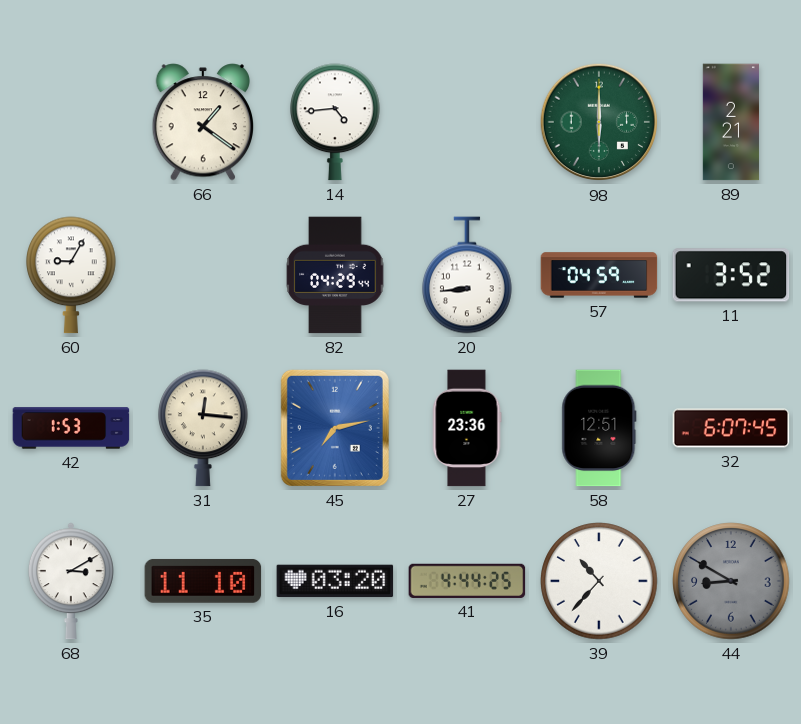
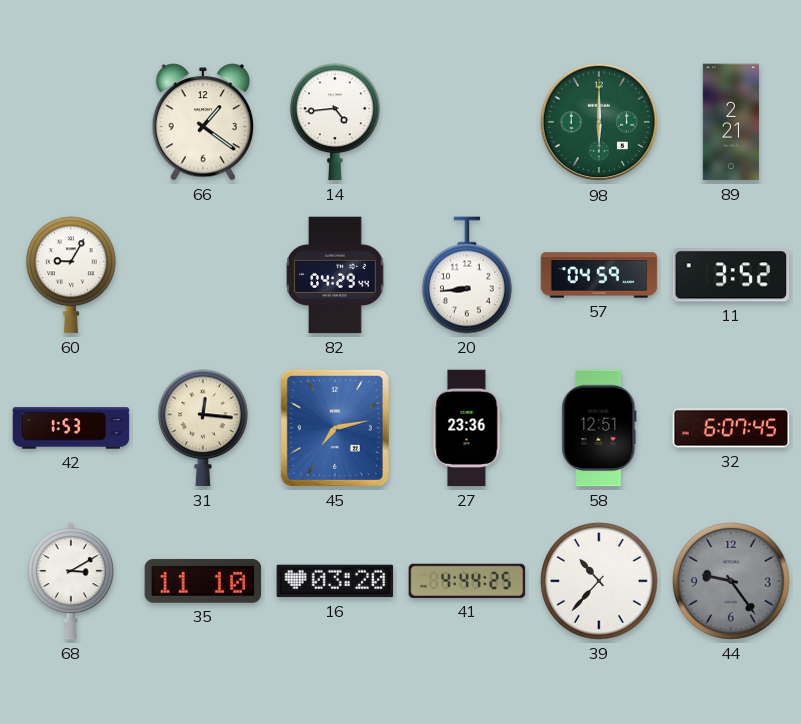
44: 8:50 -> 9:24 (731, 581)
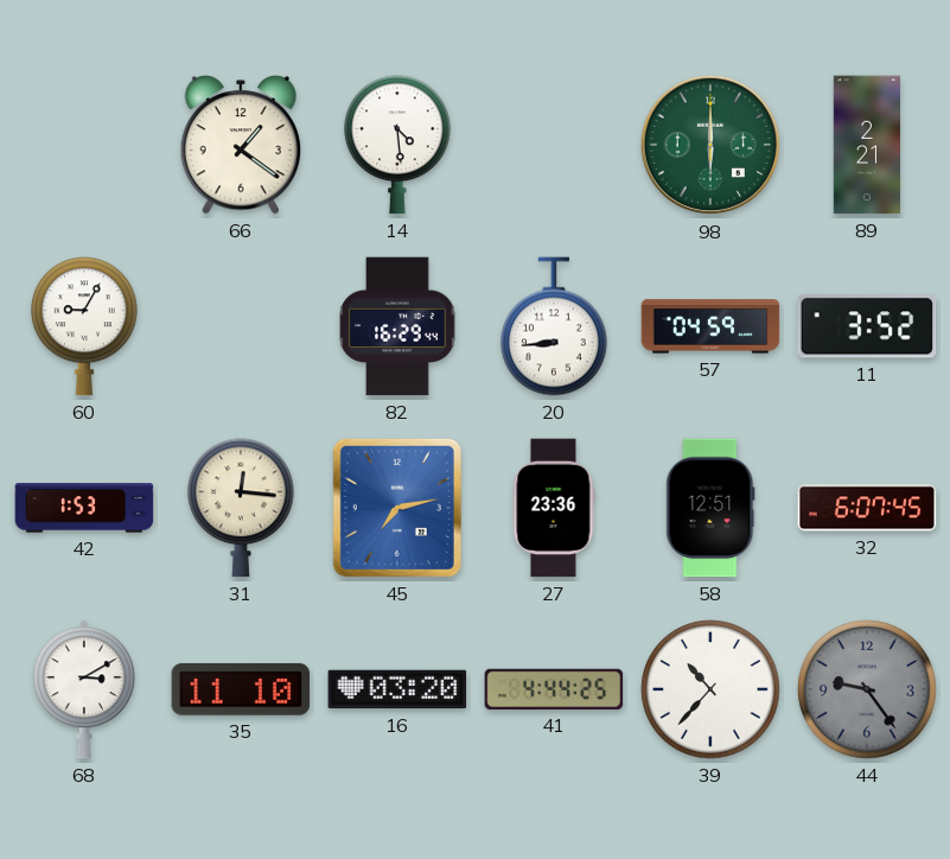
14: 4:44 -> 4:29 (399, 145)
82: 04:29 -> 16:29 (397, 326)
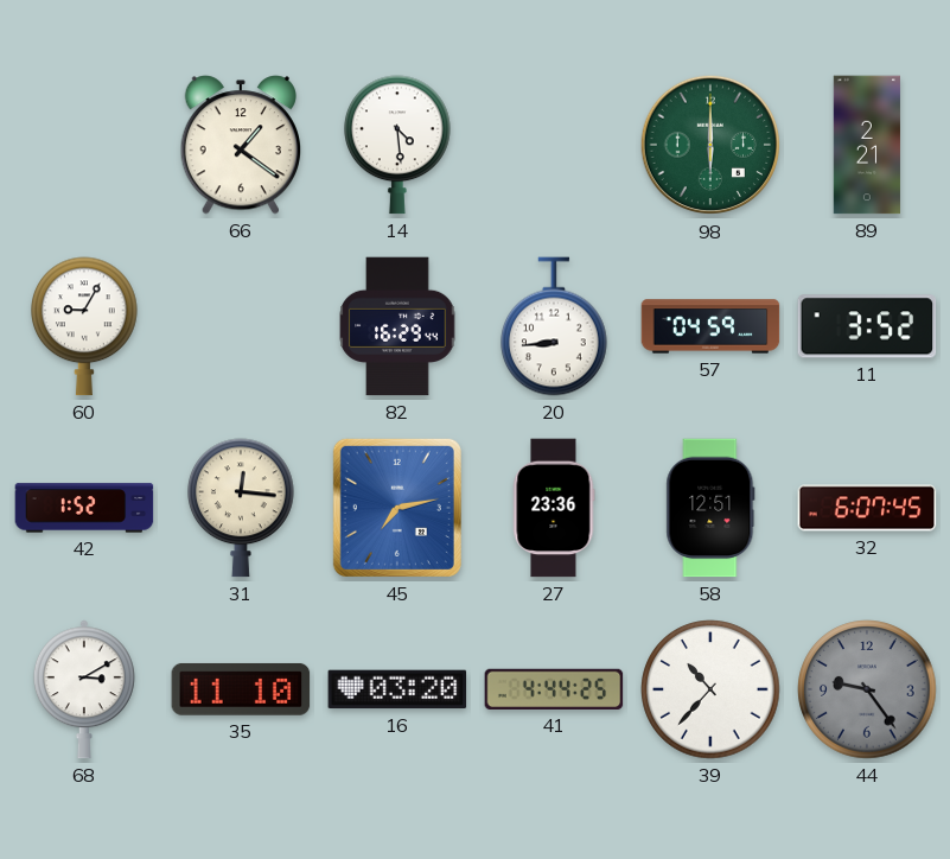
42: 1:53 -> 1:52 (84, 508)
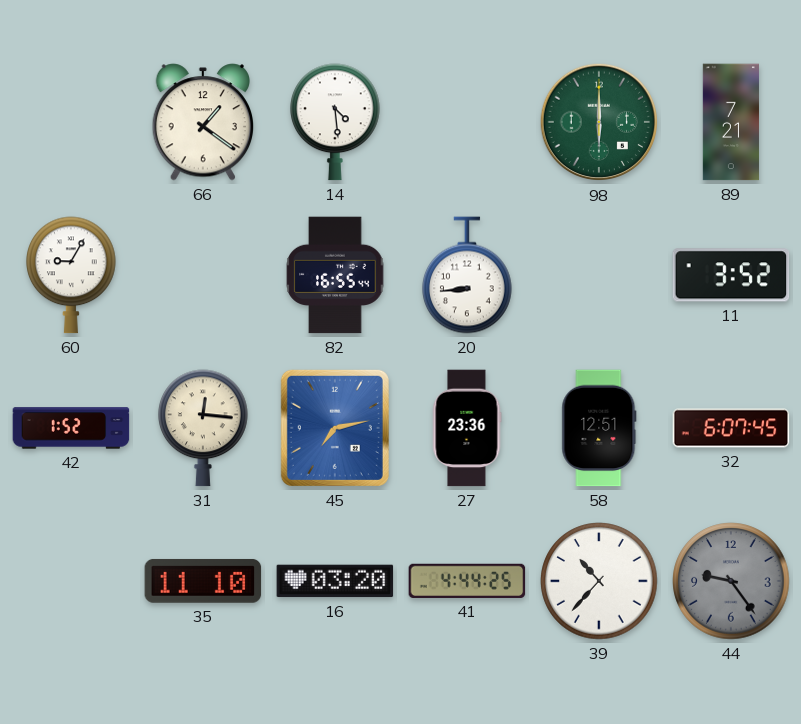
89: 2:21 -> 7:21 (731, 122)
82: 16:29 -> 16:55 (335, 275)
57: 04:59 -> none (710, 326)
68: 3:10 -> none (84, 689)
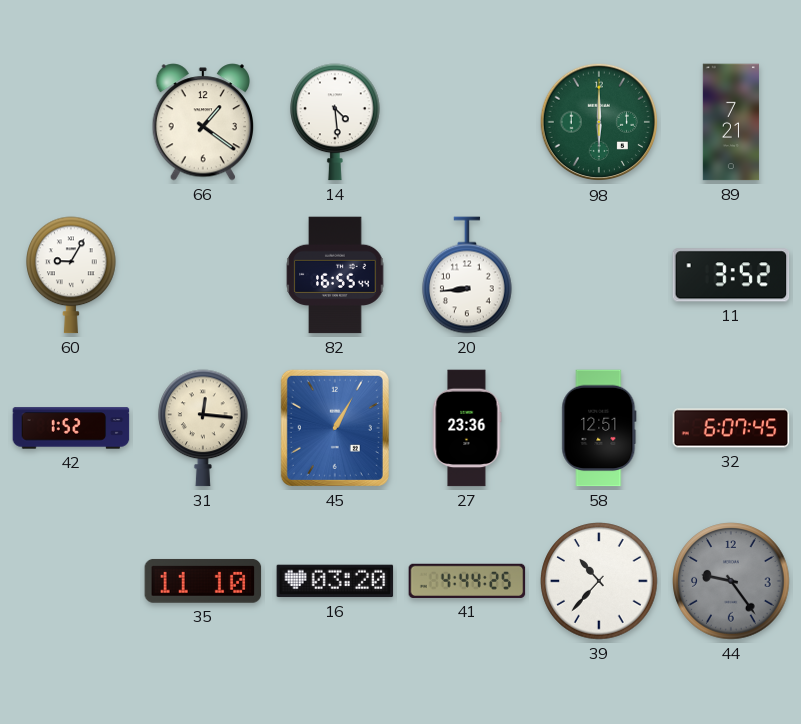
45: 7:13 -> 1:05 (335, 428)
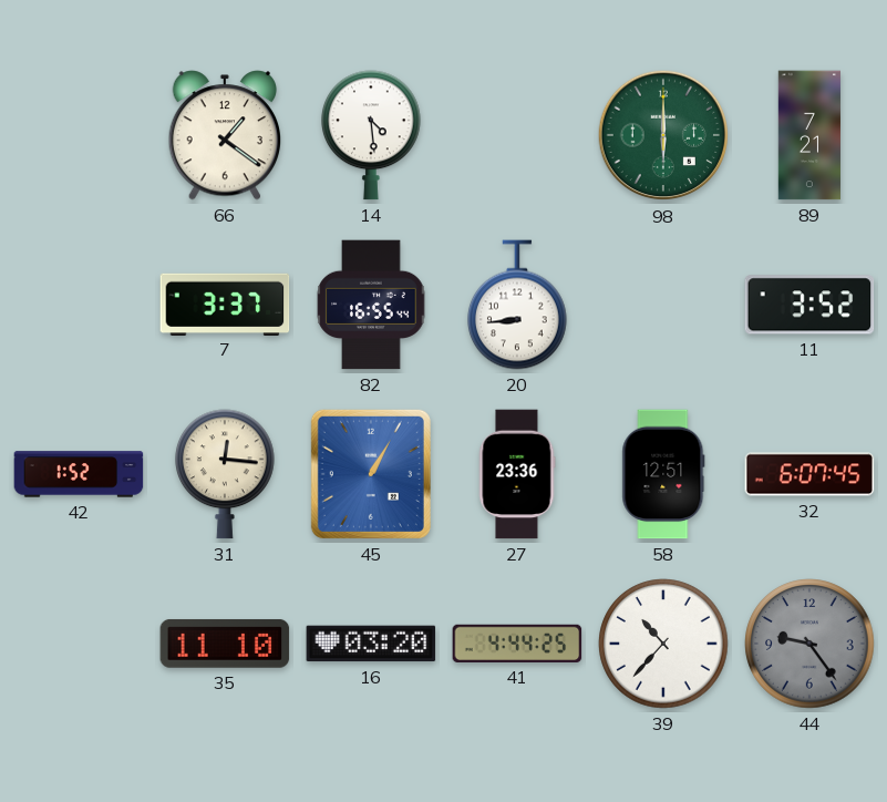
60: 9:05 -> none (72, 275)
7: none -> 3:37 (225, 304)
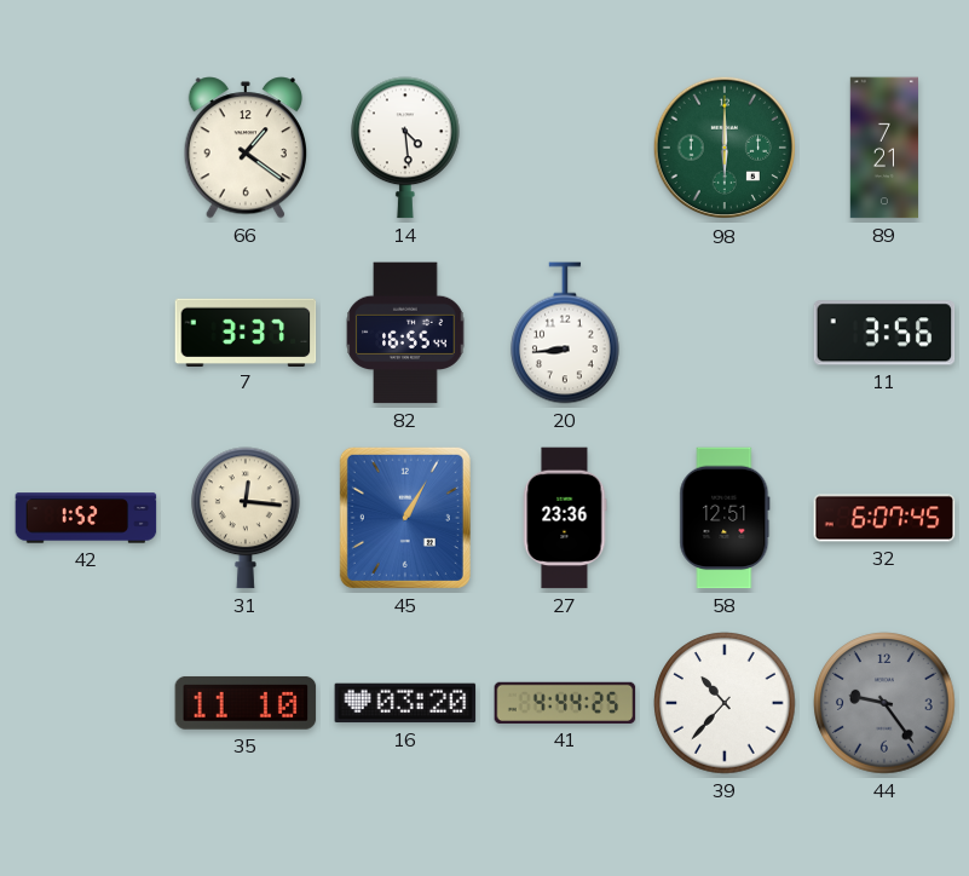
11: 3:52 -> 3:56 (884, 333)
